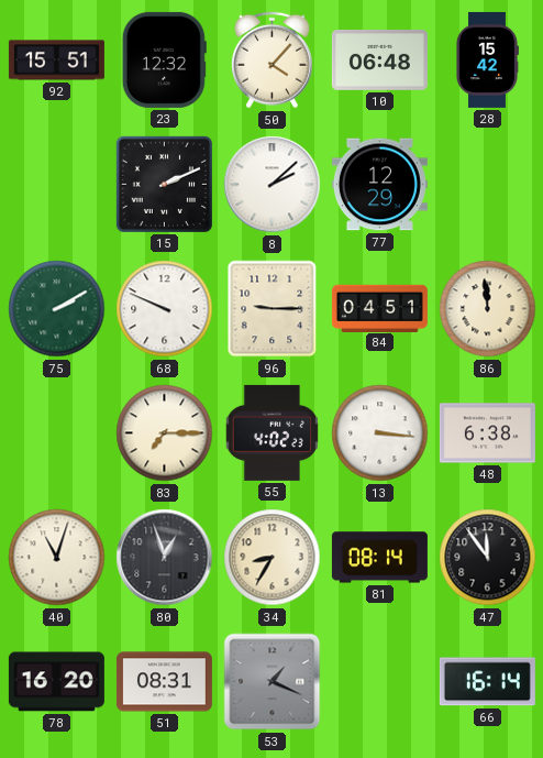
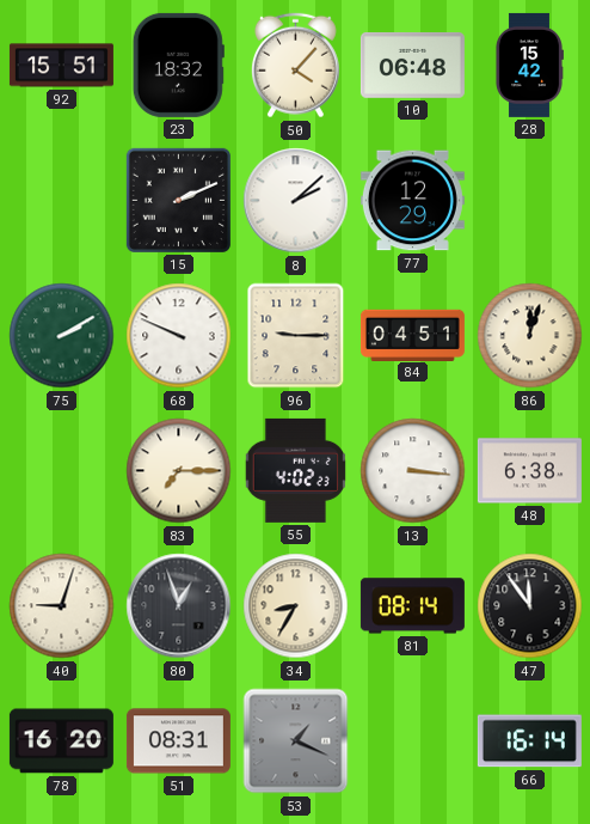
23: 12:32 -> 18:32 (178, 65)
86: 11:59 -> 12:03 (530, 336)
40: 11:03 -> 9:03 (62, 606)
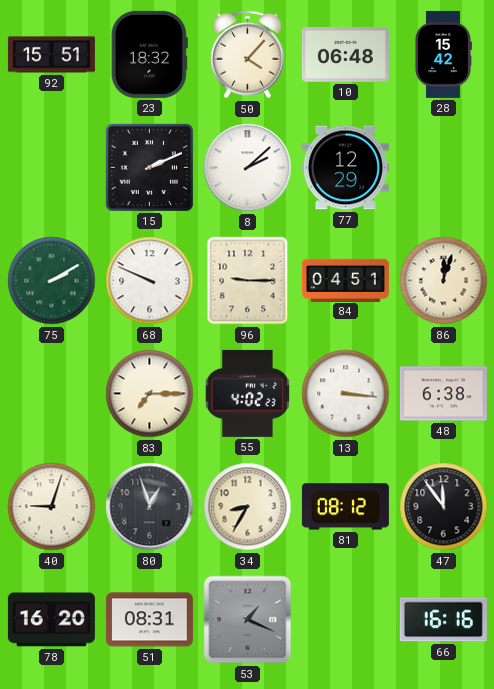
81: 08:14 -> 08:12 (345, 507)
66: 16:14 -> 16:16 (443, 620)
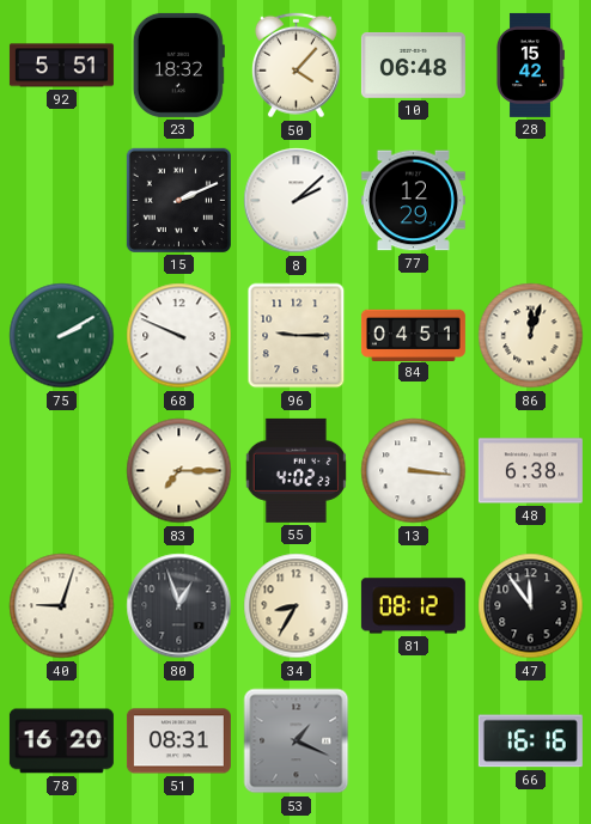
92: 15:51 -> 5:51 (61, 66)
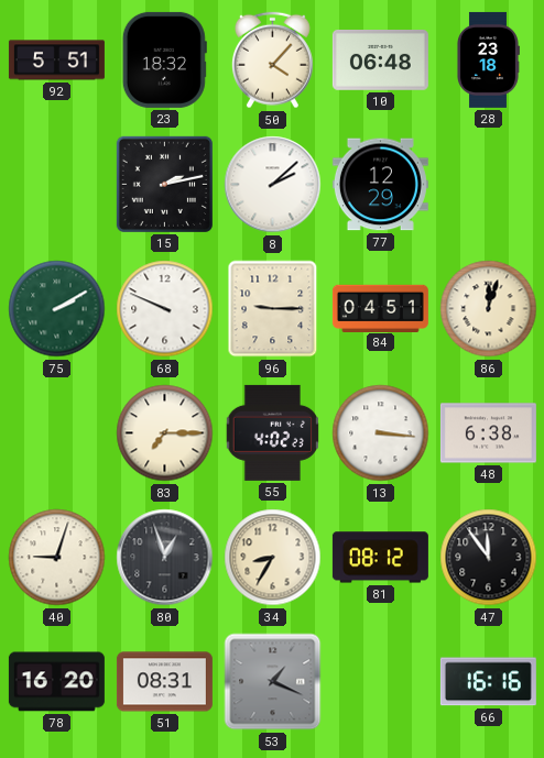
28: 15:42 -> 23:18 (488, 59)
15: 2:11 -> 2:13 (164, 184)
